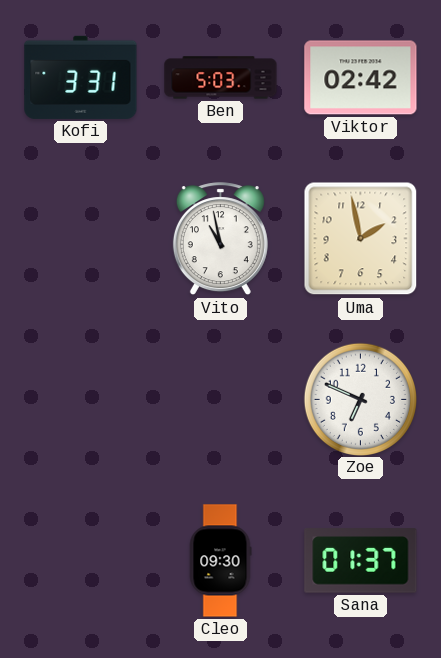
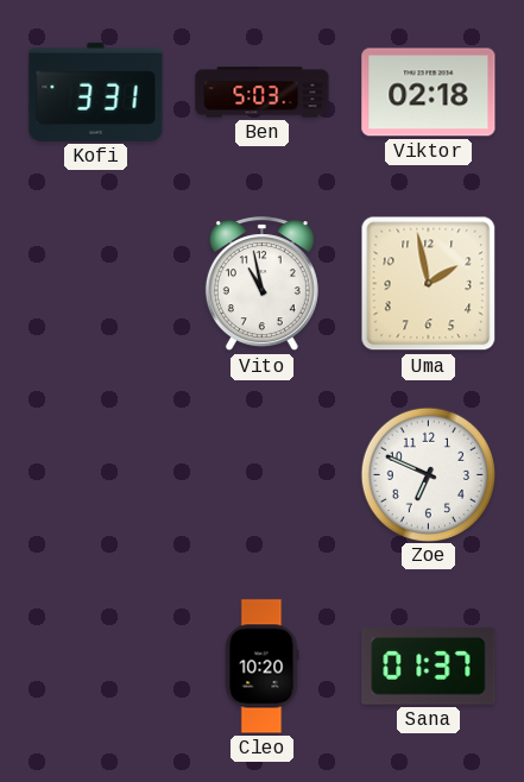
Viktor: 02:42 -> 02:18 (429, 93)
Cleo: 09:30 -> 10:20 (261, 667)
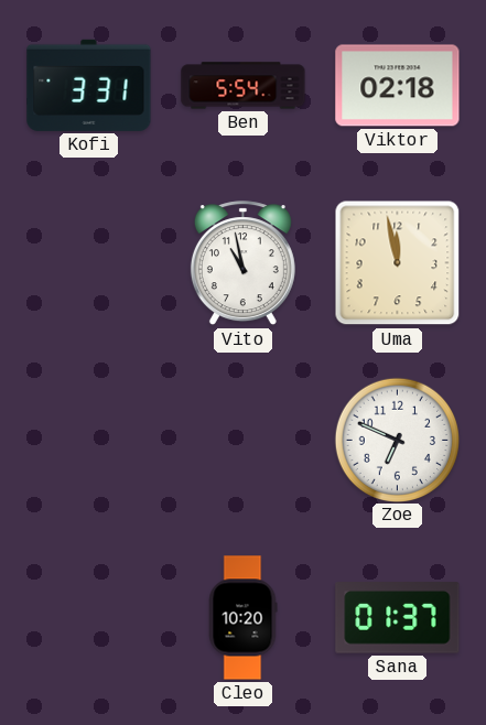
Ben: 5:03 -> 5:54 (244, 86)
Uma: 1:58 -> 11:58 (398, 263)
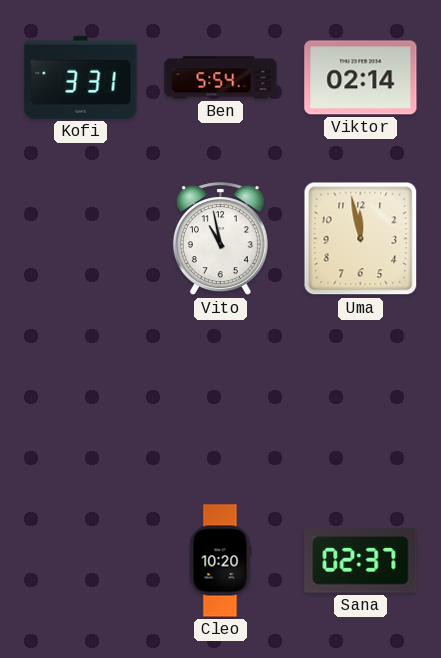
Viktor: 02:18 -> 02:14 (361, 78)
Zoe: 6:49 -> none (397, 440)
Sana: 01:37 -> 02:37 (361, 561)
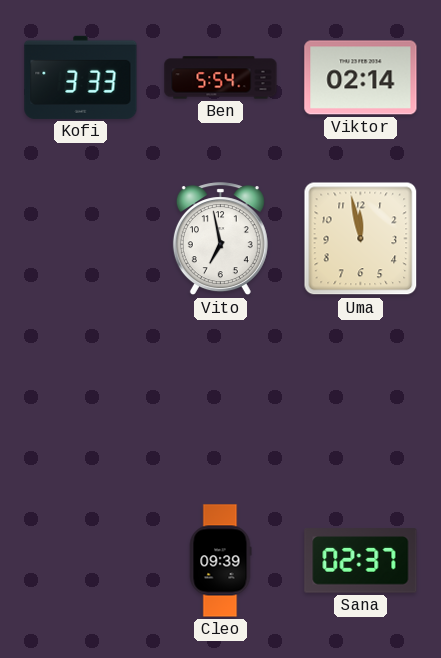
Kofi: 3:31 -> 3:33 (81, 77)
Vito: 10:58 -> 6:58 (220, 239)
Cleo: 10:20 -> 09:39 (220, 561)
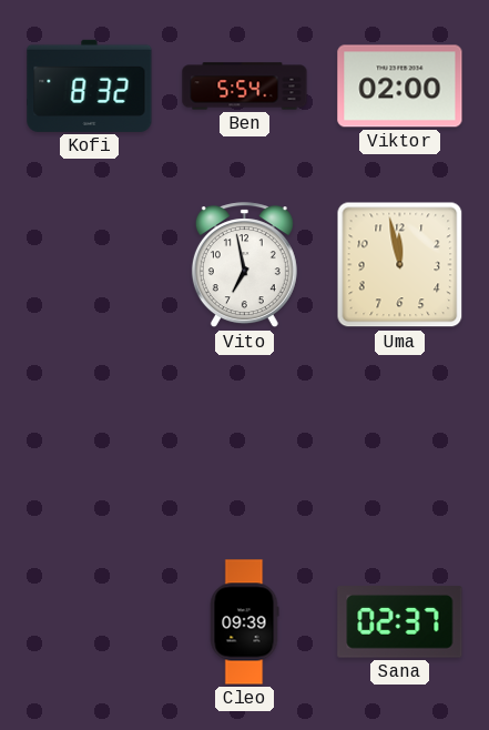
Kofi: 3:33 -> 8:32 (90, 85)
Viktor: 02:14 -> 02:00 (400, 87)
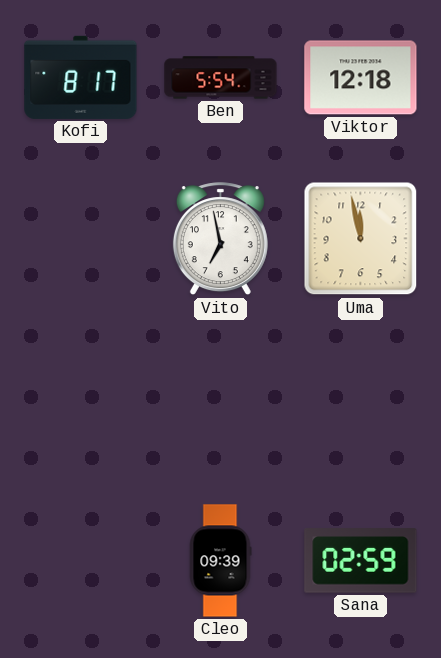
Kofi: 8:32 -> 8:17 (81, 77)
Viktor: 02:00 -> 12:18 (361, 78)
Sana: 02:37 -> 02:59 (361, 561)
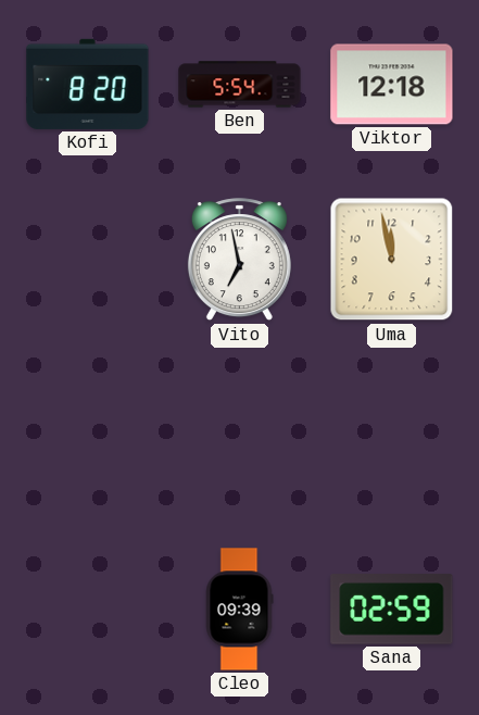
Kofi: 8:17 -> 8:20 (88, 84)
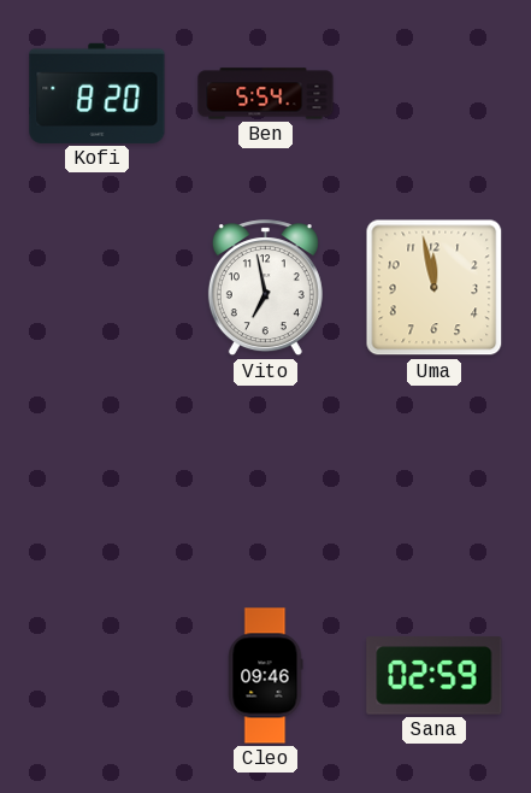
Viktor: 12:18 -> none (392, 85)
Cleo: 09:39 -> 09:46 (265, 676)
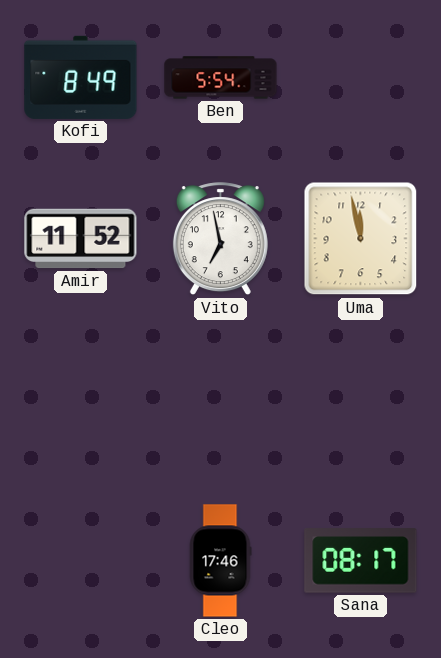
Kofi: 8:20 -> 8:49 (81, 77)
Amir: none -> 11:52 (81, 239)
Cleo: 09:46 -> 17:46 (220, 561)
Sana: 02:59 -> 08:17 (361, 561)
